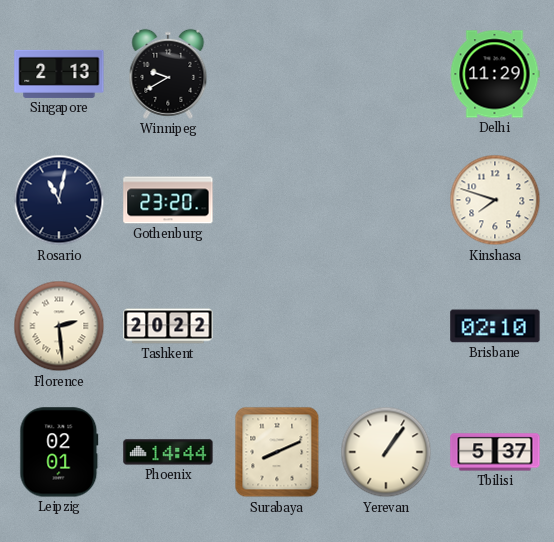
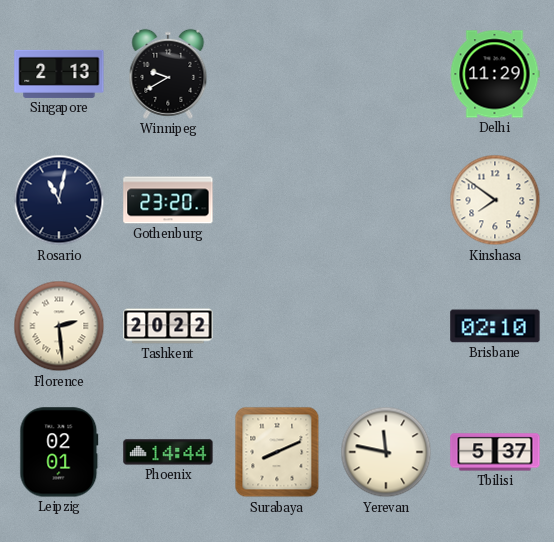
Kinshasa: 7:48 -> 7:51 (495, 200)
Yerevan: 1:06 -> 11:47 (386, 452)
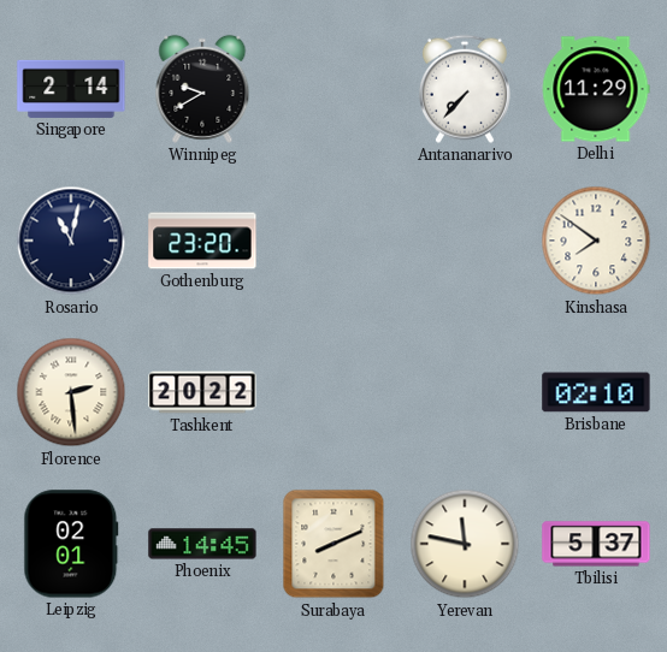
Singapore: 2:13 -> 2:14 (71, 89)
Antananarivo: none -> 7:37 (465, 89)
Phoenix: 14:44 -> 14:45 (202, 544)
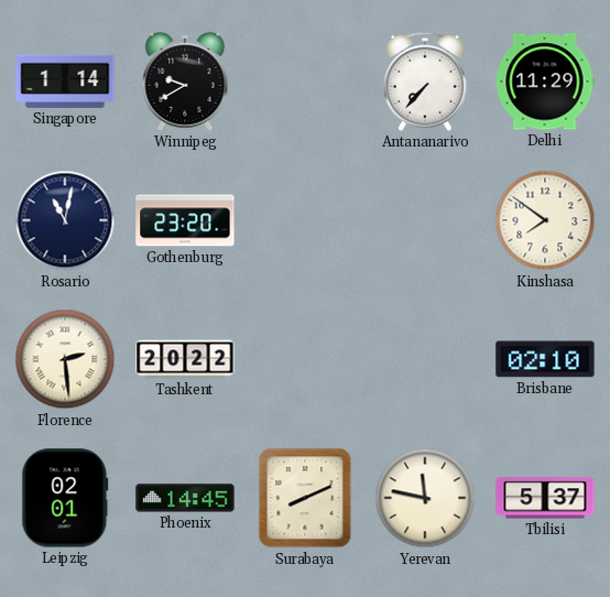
Singapore: 2:14 -> 1:14 (65, 82)
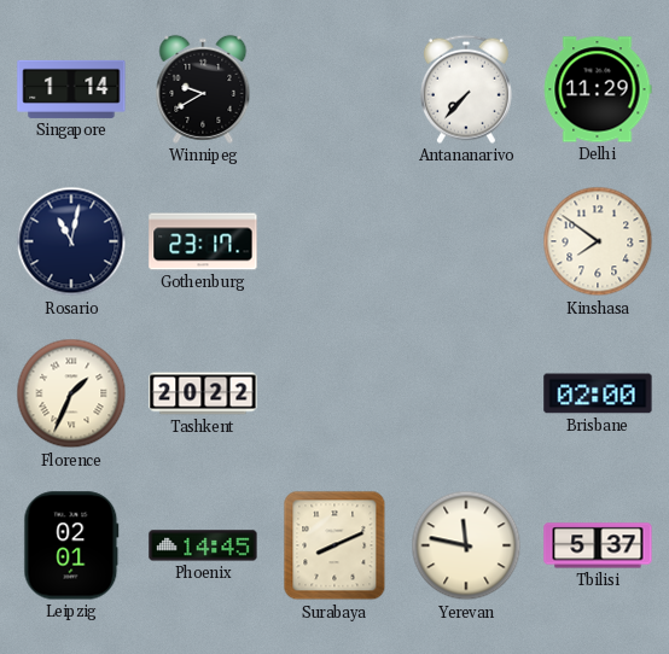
Gothenburg: 23:20 -> 23:17 (203, 241)
Florence: 2:29 -> 1:34 (71, 393)
Brisbane: 02:10 -> 02:00 (598, 393)
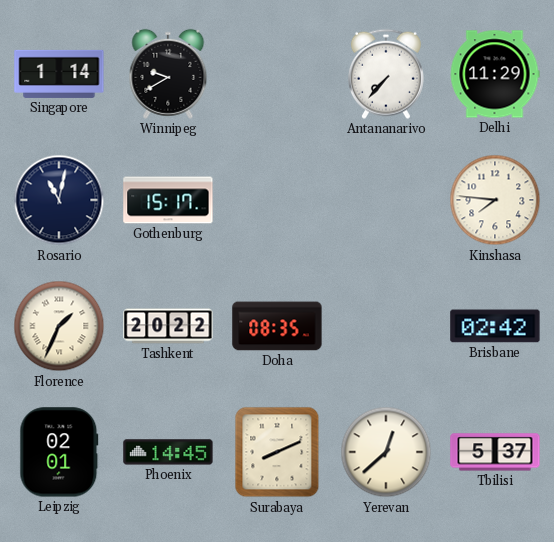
Gothenburg: 23:17 -> 15:17 (168, 200)
Kinshasa: 7:51 -> 7:46 (495, 200)
Doha: none -> 08:35 (277, 326)
Brisbane: 02:00 -> 02:42 (495, 326)
Yerevan: 11:47 -> 12:38 (386, 452)
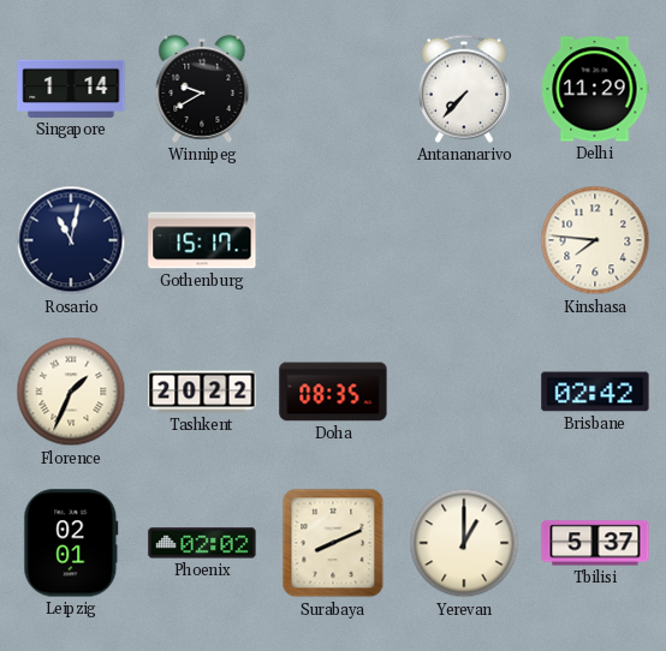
Phoenix: 14:45 -> 02:02 (202, 543)
Yerevan: 12:38 -> 1:00 (464, 543)
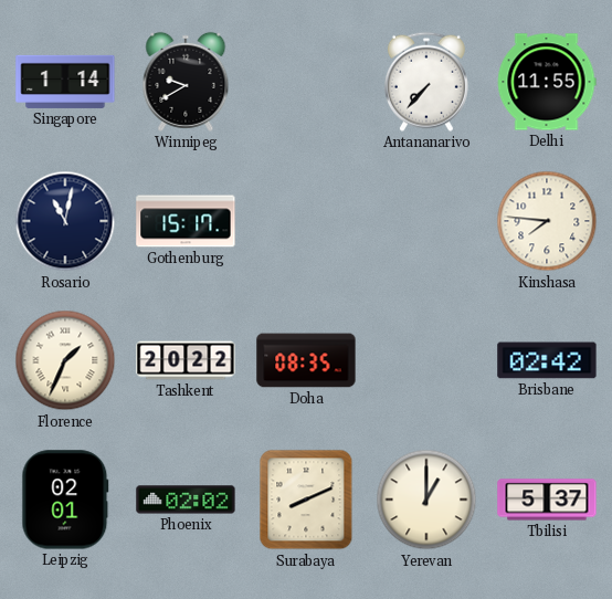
Delhi: 11:29 -> 11:55 (547, 82)
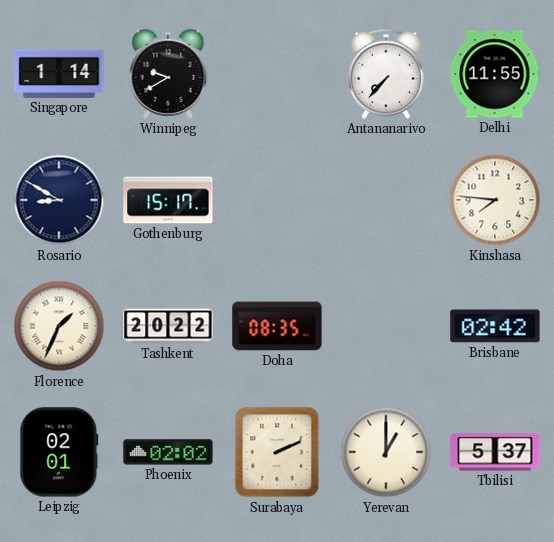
Rosario: 11:02 -> 8:50 (59, 200)
Surabaya: 8:11 -> 2:11 (277, 452)
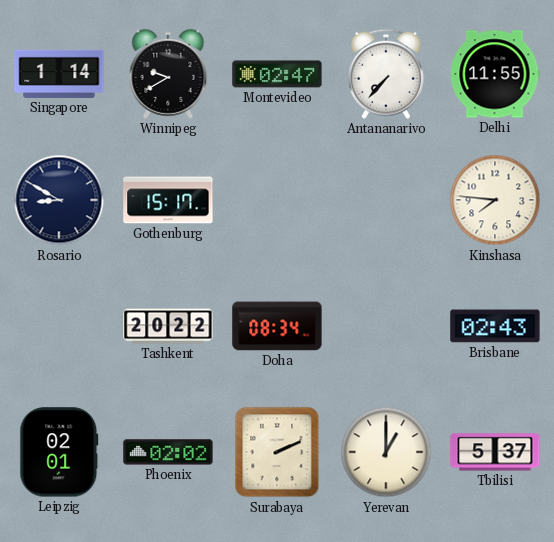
Montevideo: none -> 02:47 (277, 74)
Florence: 1:34 -> none (59, 326)
Doha: 08:35 -> 08:34 (277, 326)
Brisbane: 02:42 -> 02:43 (495, 326)
